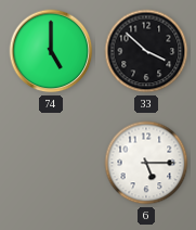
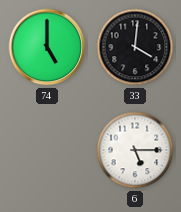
33: 3:52 -> 4:01 (135, 47)
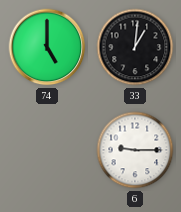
33: 4:01 -> 1:01 (135, 47)
6: 5:15 -> 9:15 (135, 150)
